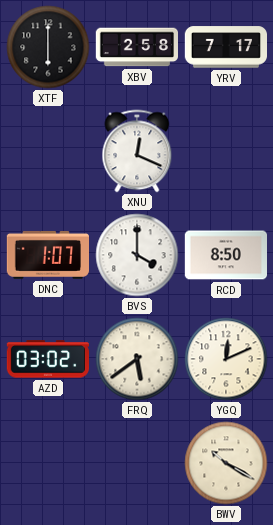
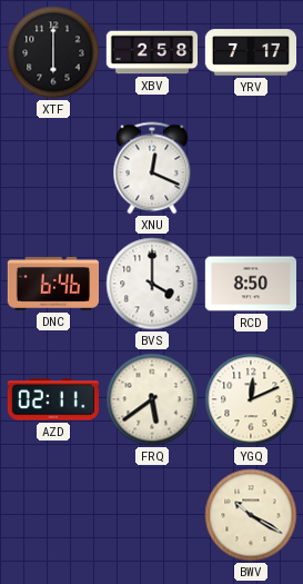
DNC: 1:07 -> 6:46 (52, 284)
AZD: 03:02 -> 02:11 (52, 399)
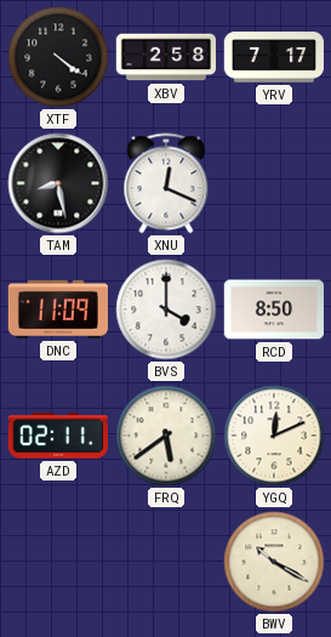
XTF: 6:00 -> 4:21 (58, 57)
TAM: none -> 8:28 (58, 183)
DNC: 6:46 -> 11:09 (57, 309)
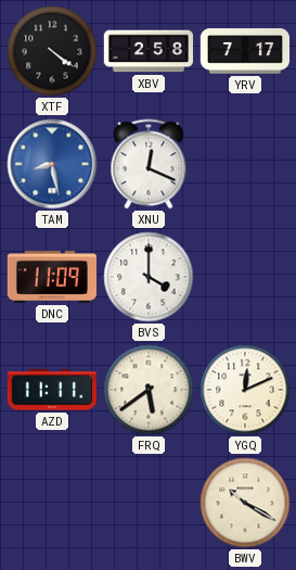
TAM dial: black -> blue (52, 164)
RCD: 8:50 -> none (273, 309)
AZD: 02:11 -> 11:11 (51, 390)
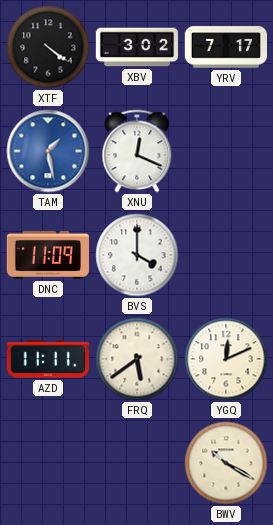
XBV: 2:58 -> 3:02 (136, 47)
TAM: 8:28 -> 1:28 (48, 151)
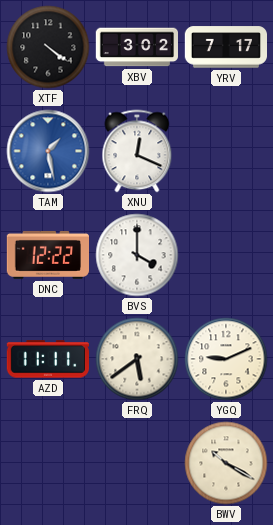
DNC: 11:09 -> 12:22 (47, 255)
YGQ: 12:11 -> 9:11 (226, 359)
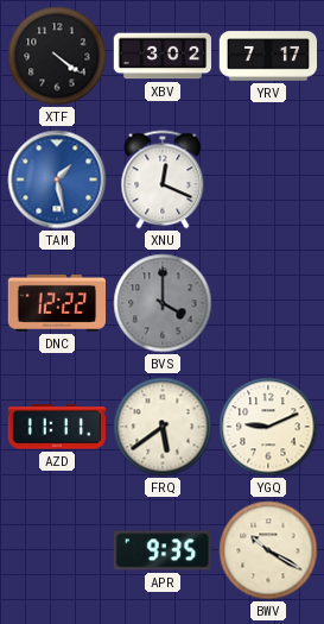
BVS dial: white -> grey (163, 303)
APR: none -> 9:35 (163, 550)
